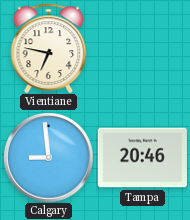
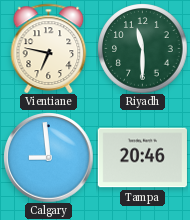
Riyadh: none -> 11:30 (142, 48)
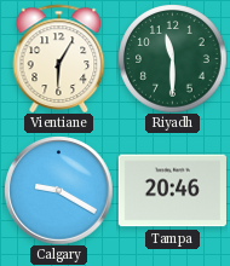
Vientiane: 6:47 -> 6:05 (59, 58)
Calgary: 8:59 -> 9:20 (58, 190)
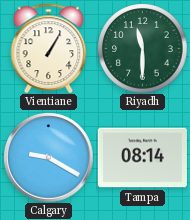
Vientiane: 6:05 -> 1:05 (49, 48)
Tampa: 20:46 -> 08:14 (142, 158)
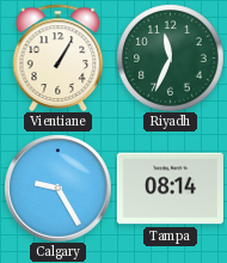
Riyadh: 11:30 -> 11:34 (170, 57)
Calgary: 9:20 -> 9:25 (57, 188)
